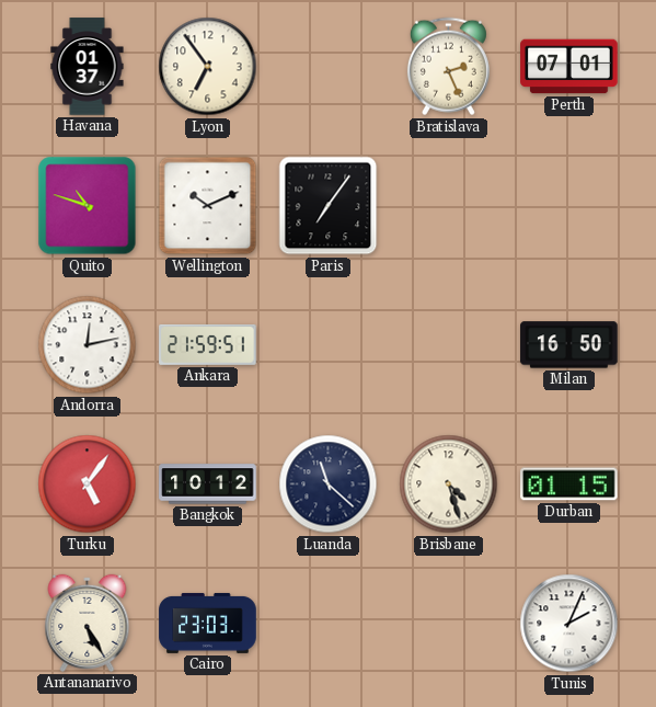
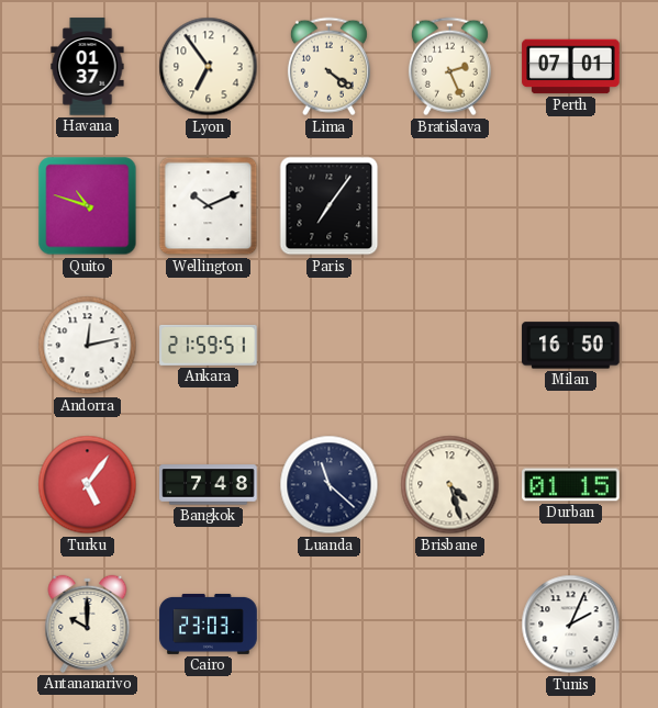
Lima: none -> 4:21 (328, 67)
Bangkok: 10:12 -> 7:48 (209, 485)
Antananarivo: 5:25 -> 10:00 (88, 623)
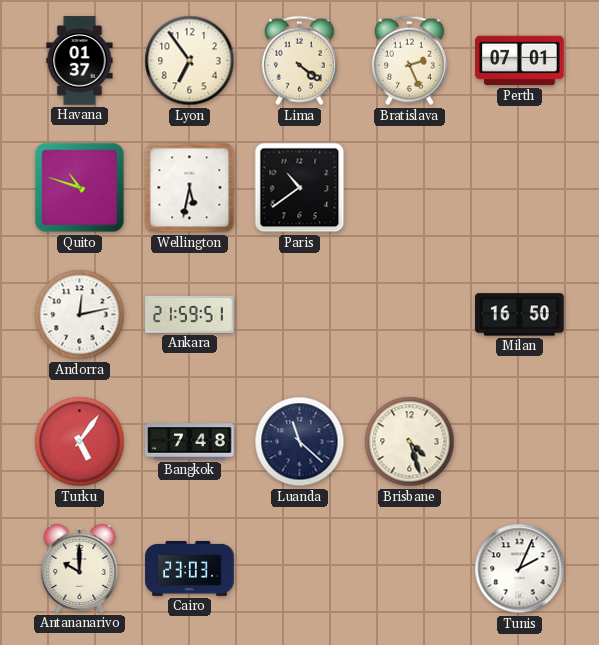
Wellington: 10:11 -> 5:32 (190, 188)
Paris: 7:06 -> 10:39 (300, 188)
Durban: 01:15 -> none (571, 485)
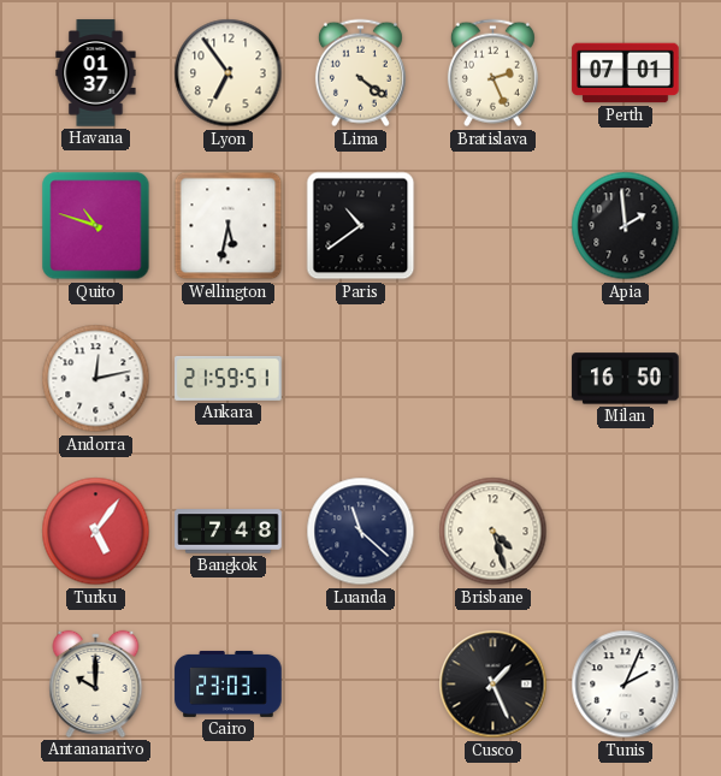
Apia: none -> 1:59 (626, 226)
Cusco: none -> 1:26 (494, 685)
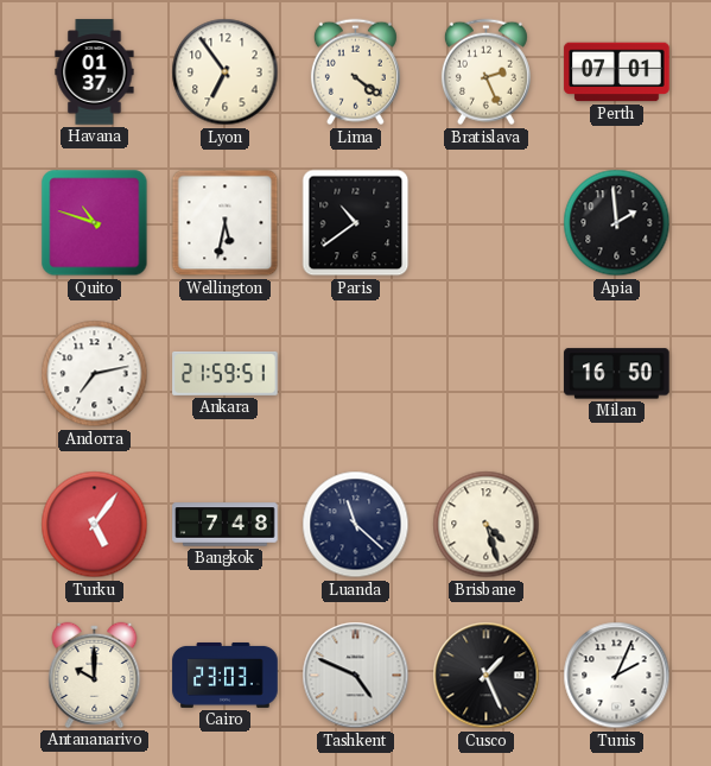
Andorra: 12:13 -> 7:13 (95, 374)
Tashkent: none -> 4:49 (356, 676)
